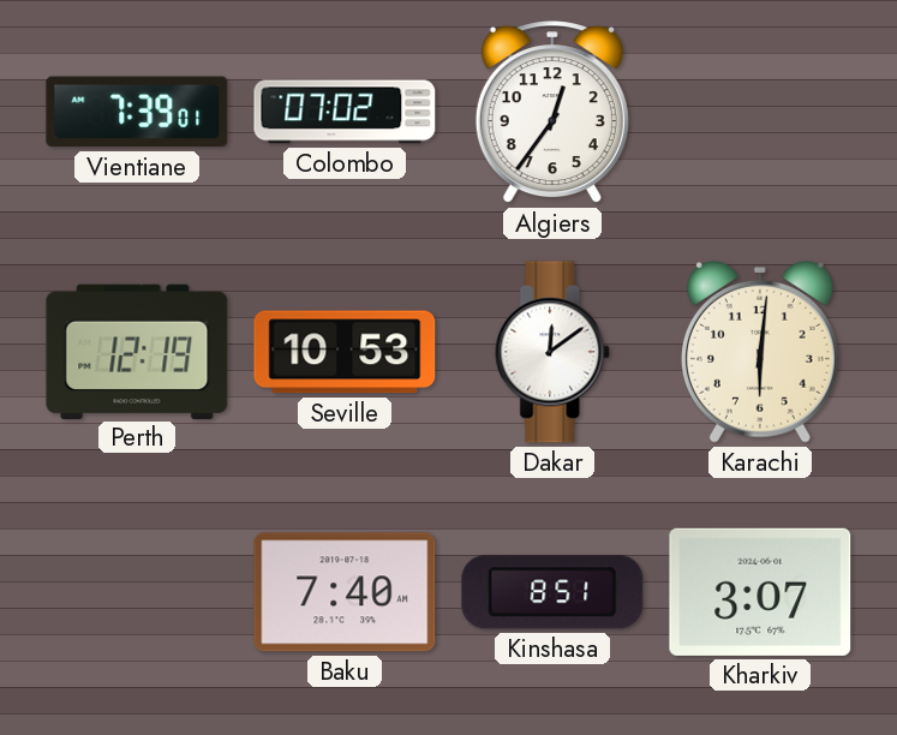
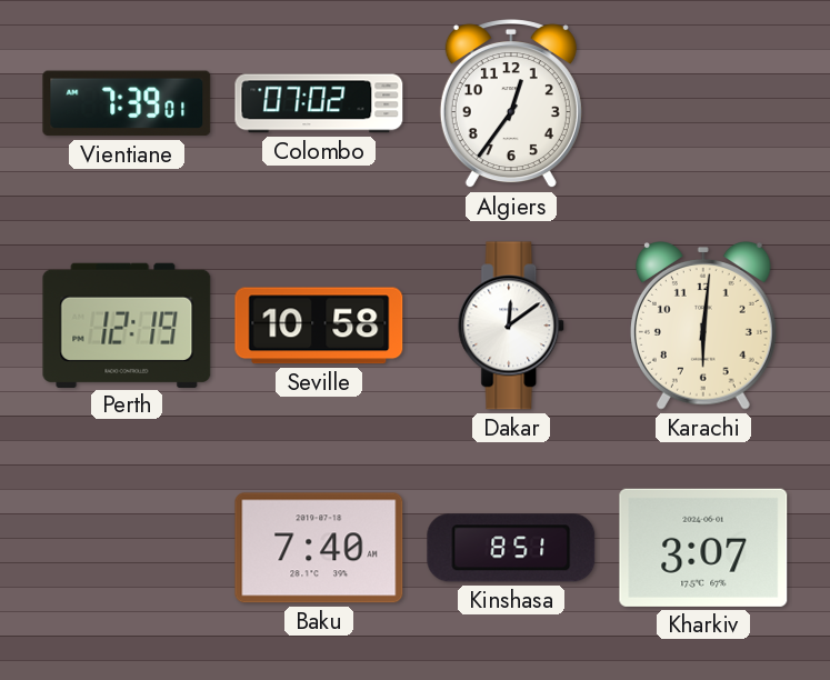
Seville: 10:53 -> 10:58 (319, 326)
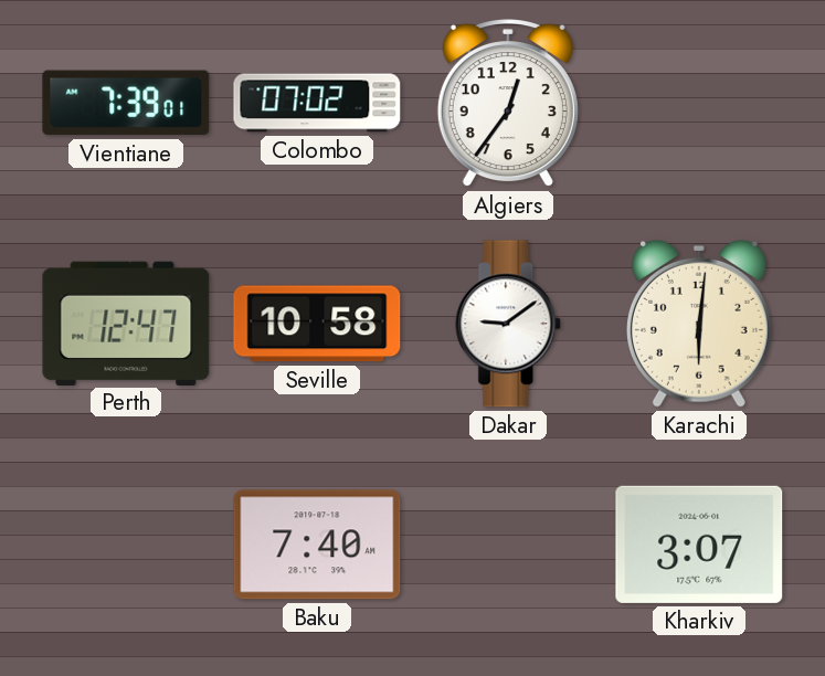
Perth: 12:19 -> 12:47 (126, 323)
Dakar: 12:09 -> 9:09 (509, 324)
Kinshasa: 8:51 -> none (511, 548)
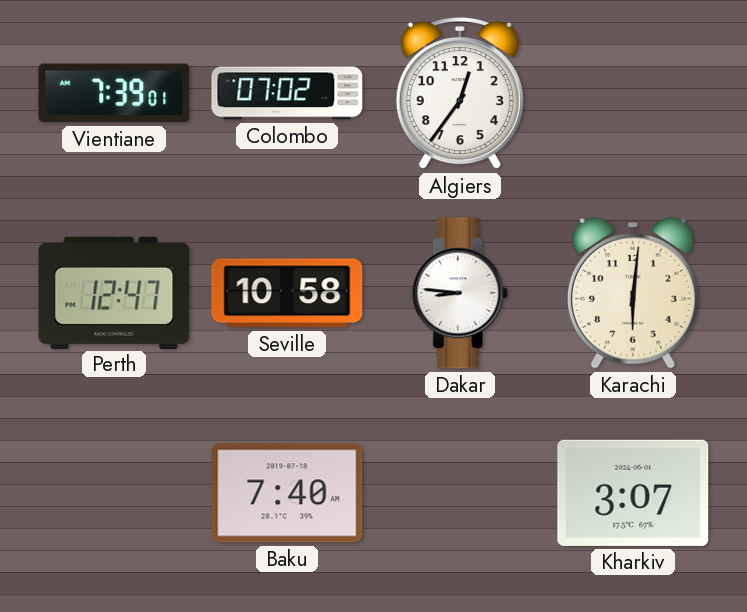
Dakar: 9:09 -> 8:46 (461, 293)
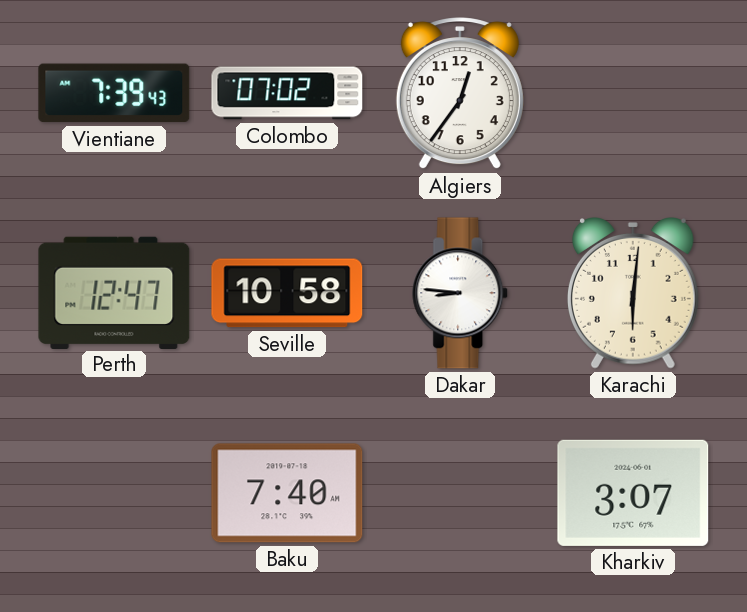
Vientiane: 7:39:01 -> 7:39:43 (114, 93)
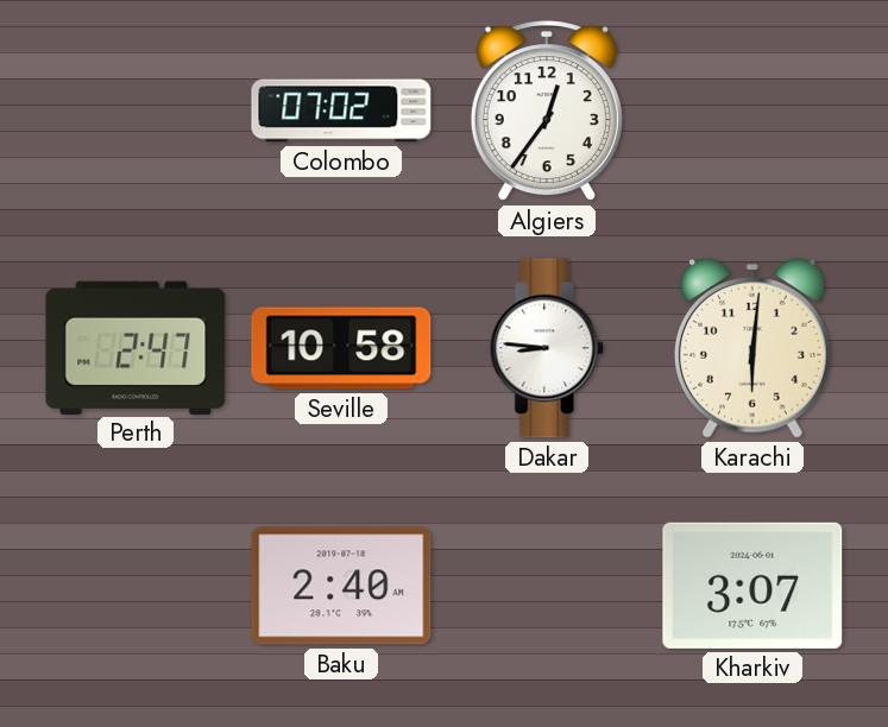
Vientiane: 7:39 -> none (114, 93)
Perth: 12:47 -> 2:47 (136, 347)
Baku: 7:40 -> 2:40 (341, 586)
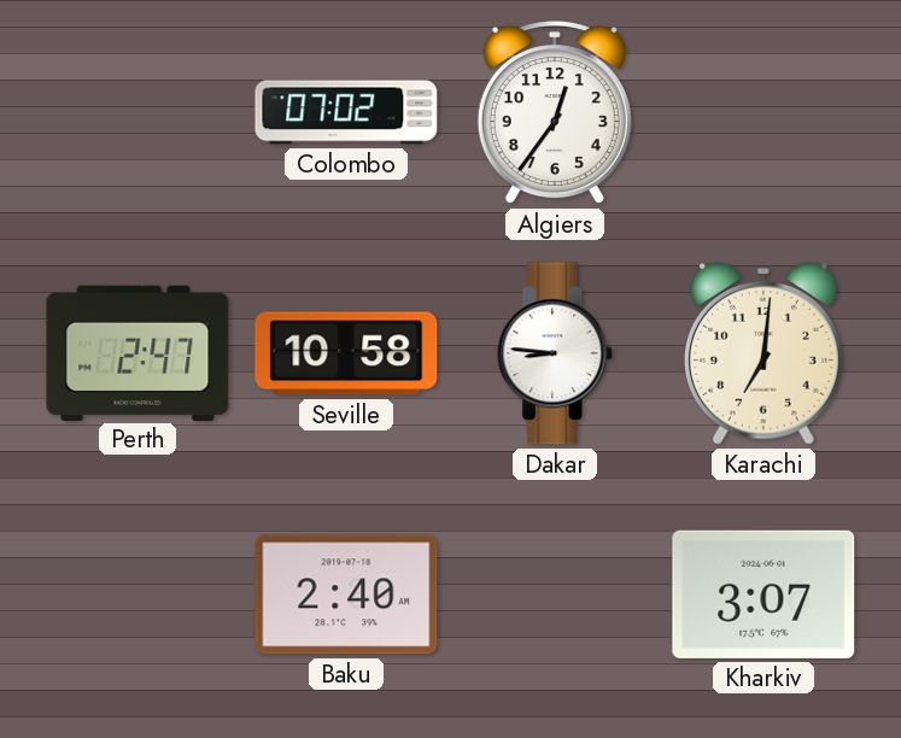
Karachi: 6:01 -> 7:01 (763, 355)
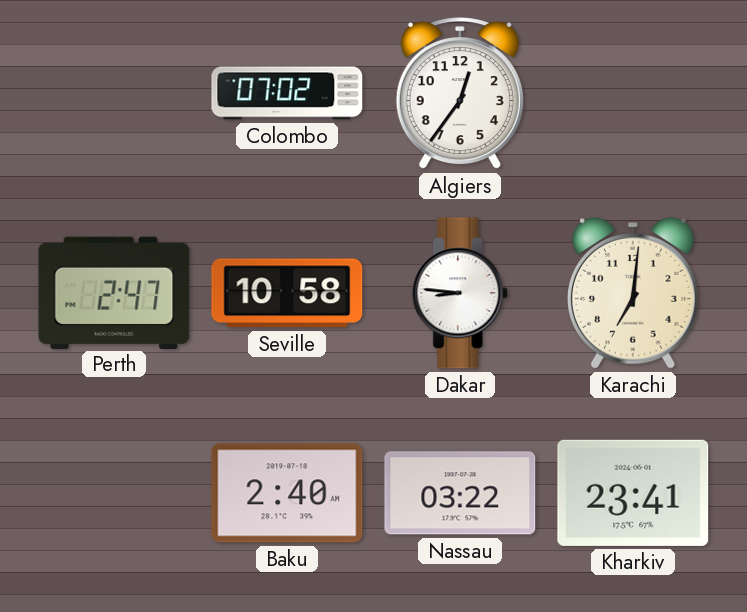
Nassau: none -> 03:22 (460, 493)
Kharkiv: 3:07 -> 23:41 (633, 493)
